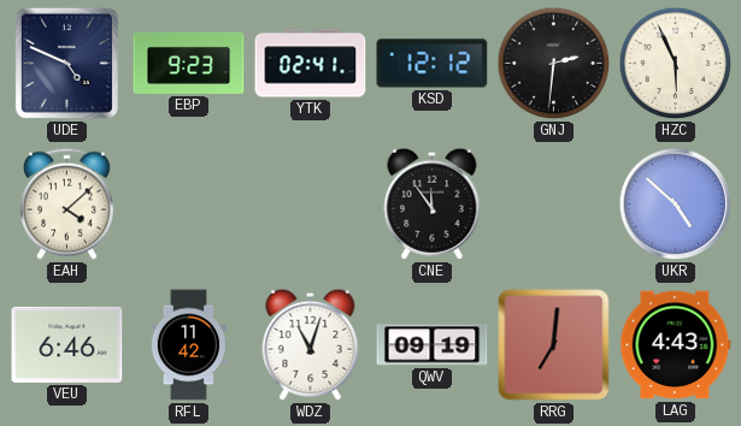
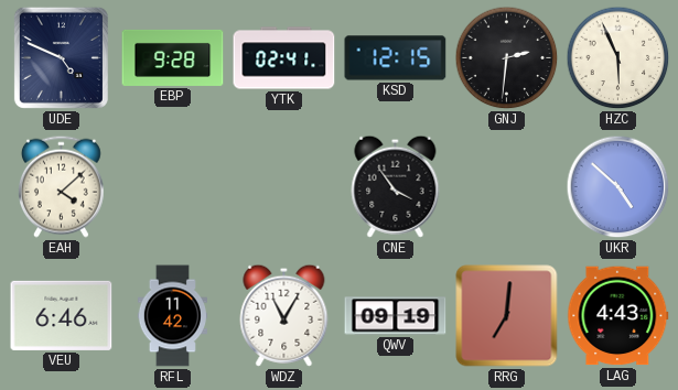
EBP: 9:23 -> 9:28 (173, 57)
KSD: 12:12 -> 12:15 (396, 58)
CNE: 11:54 -> 3:54 (396, 186)
WDZ: 11:03 -> 11:05 (284, 315)
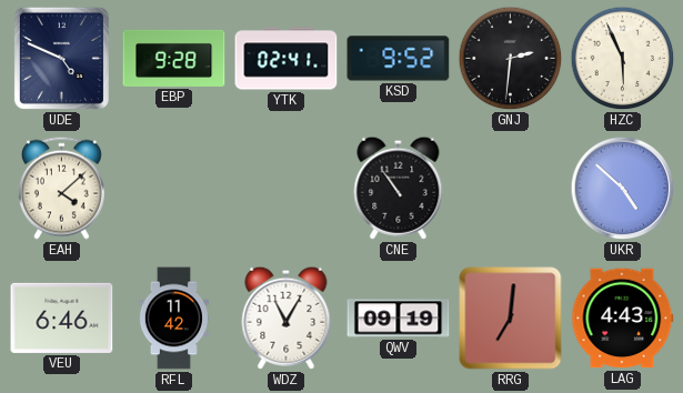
KSD: 12:15 -> 9:52 (399, 59)
CNE: 3:54 -> 10:54 (399, 188)
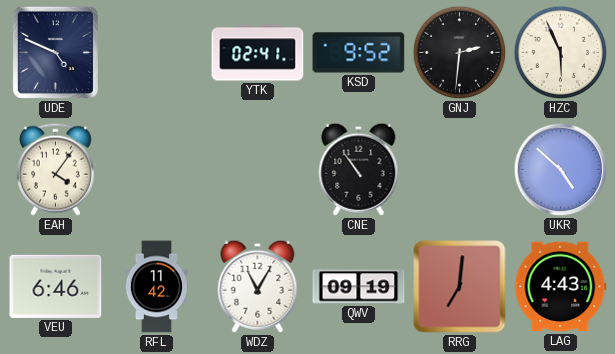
EBP: 9:28 -> none (174, 58)
EAH: 4:08 -> 4:06 (55, 169)
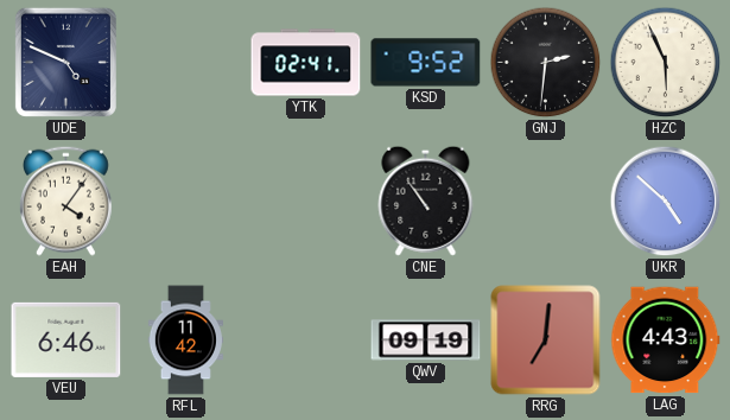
WDZ: 11:05 -> none (258, 286)
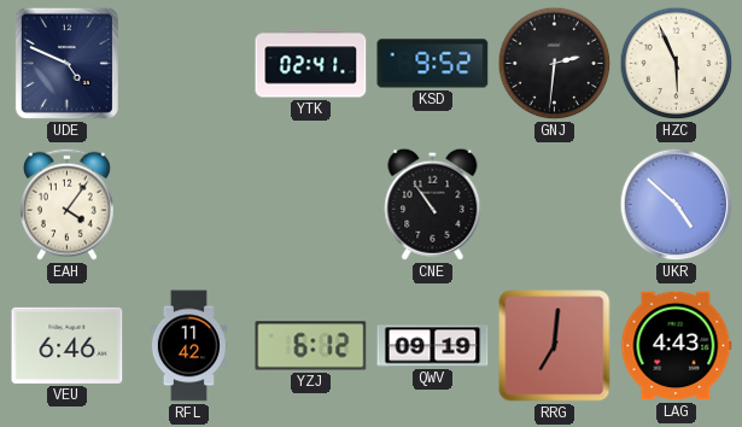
YZJ: none -> 6:12 (311, 346)
